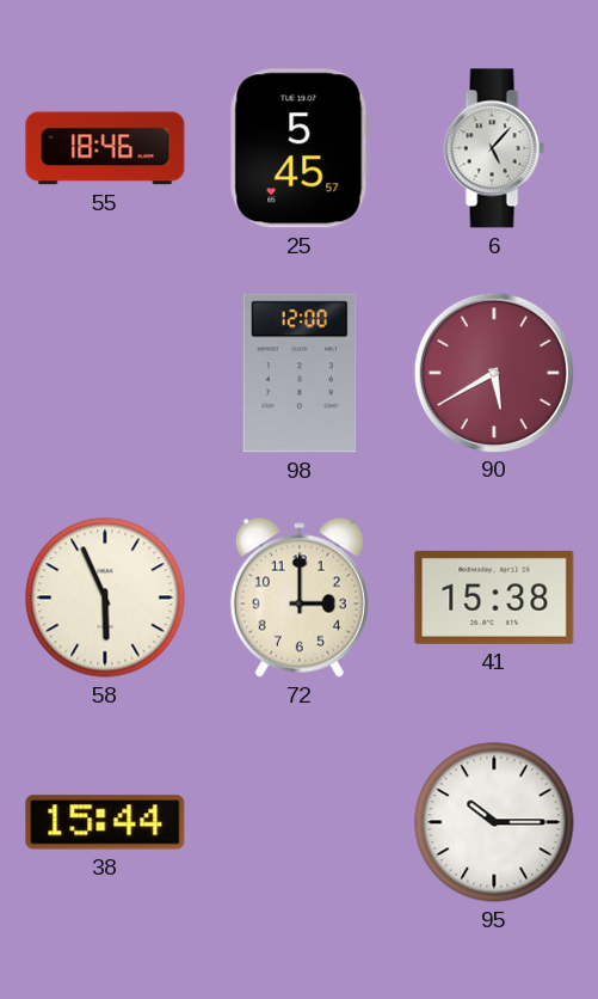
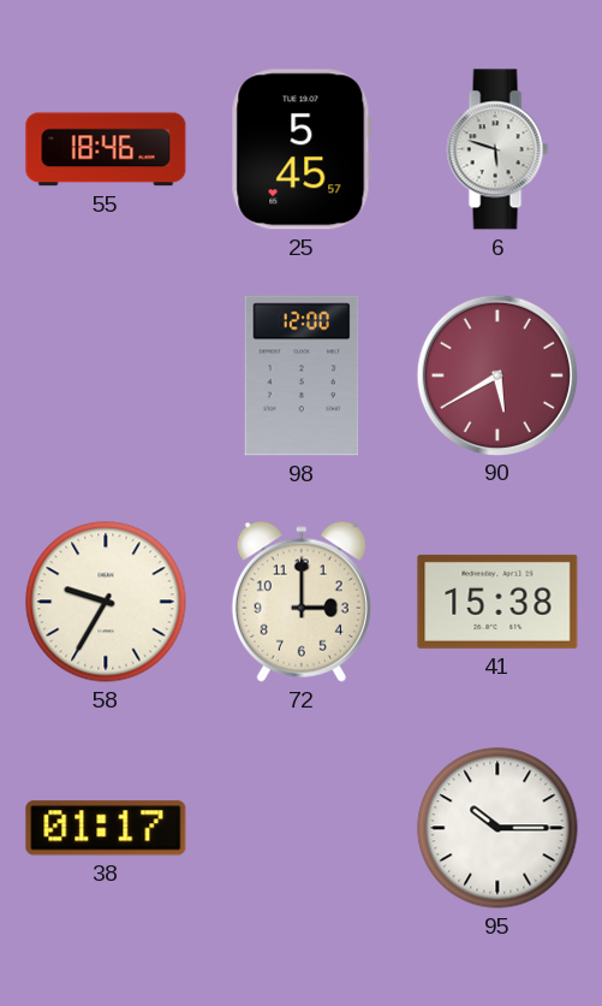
6: 5:07 -> 5:48 (497, 149)
58: 5:56 -> 9:35 (106, 602)
38: 15:44 -> 01:17 (106, 828)
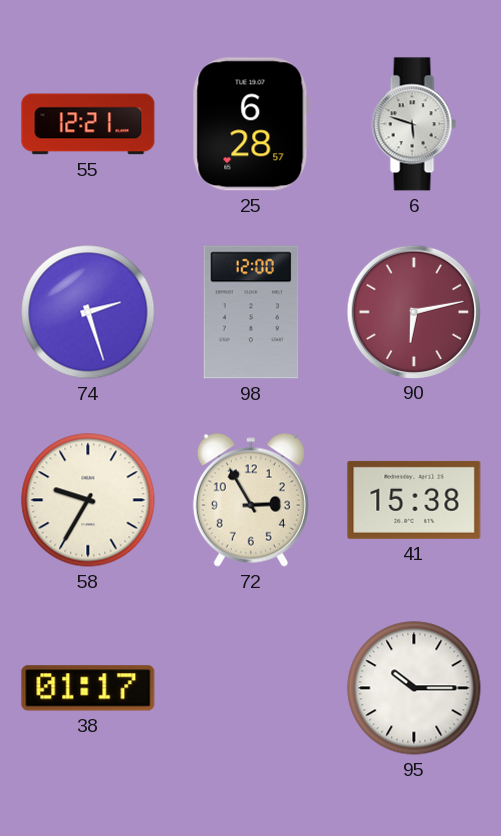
55: 18:46 -> 12:21 (88, 124)
25: 5:45 -> 6:28 (251, 124)
74: none -> 2:27 (88, 312)
90: 5:40 -> 6:13 (413, 311)
72: 3:00 -> 2:55 (251, 500)
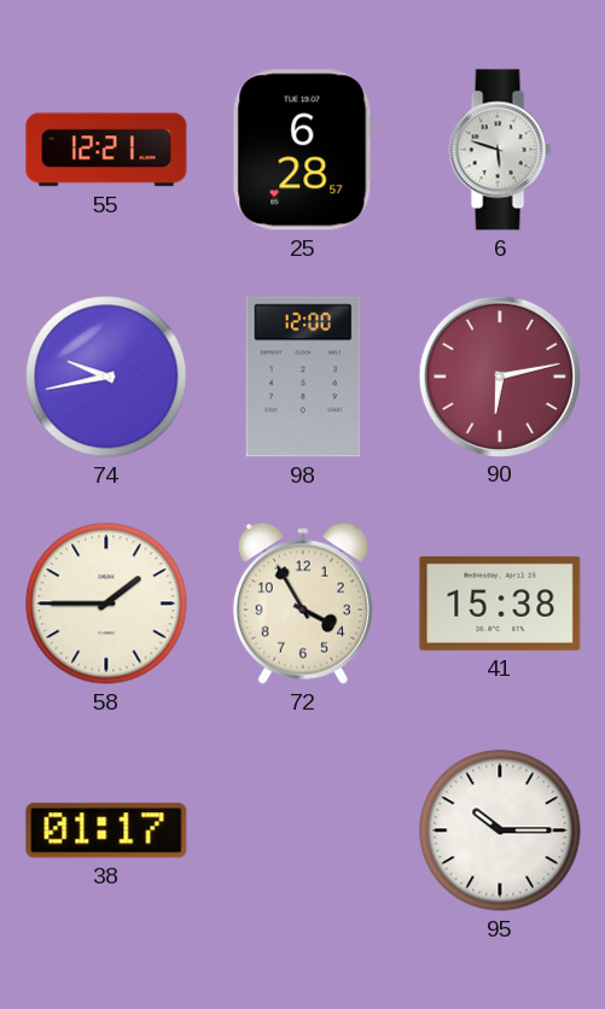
74: 2:27 -> 9:43 (106, 377)
58: 9:35 -> 1:45 (106, 603)
72: 2:55 -> 3:55 (303, 603)
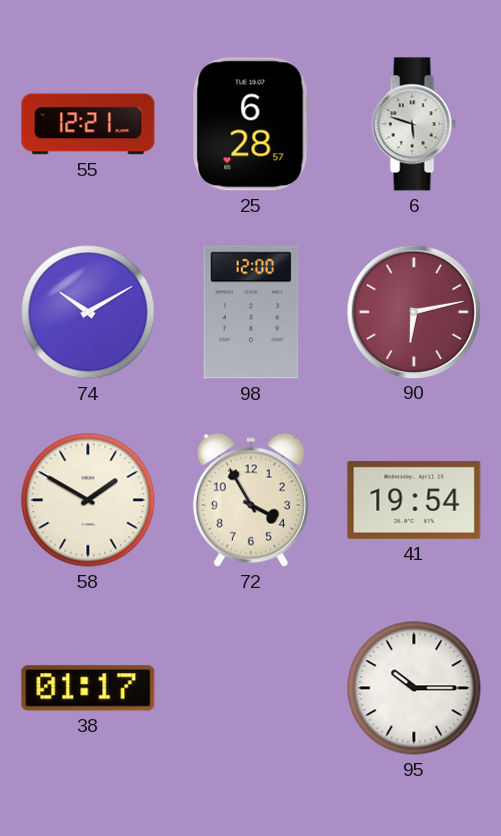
74: 9:43 -> 10:10 (88, 312)
58: 1:45 -> 1:50 (88, 500)
41: 15:38 -> 19:54 (414, 500)
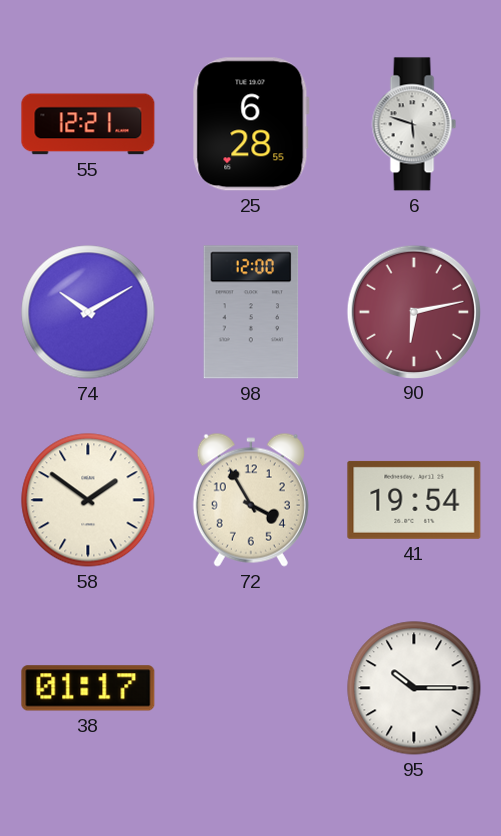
25: 6:28:57 -> 6:28:55 (251, 124)
58: 1:50 -> 1:51 (88, 500)
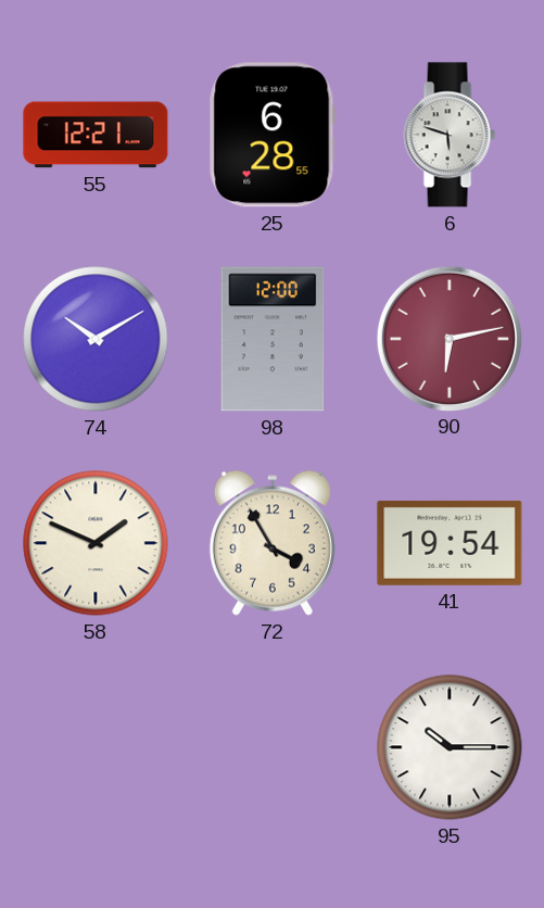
58: 1:51 -> 1:49 (96, 543)
38: 01:17 -> none (88, 688)
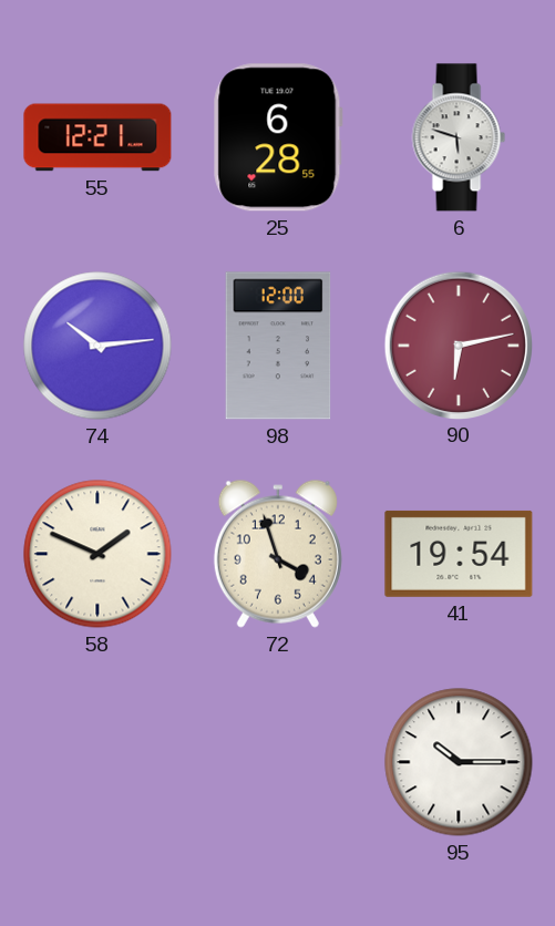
74: 10:10 -> 10:14 (97, 346)
72: 3:55 -> 3:57 (278, 554)
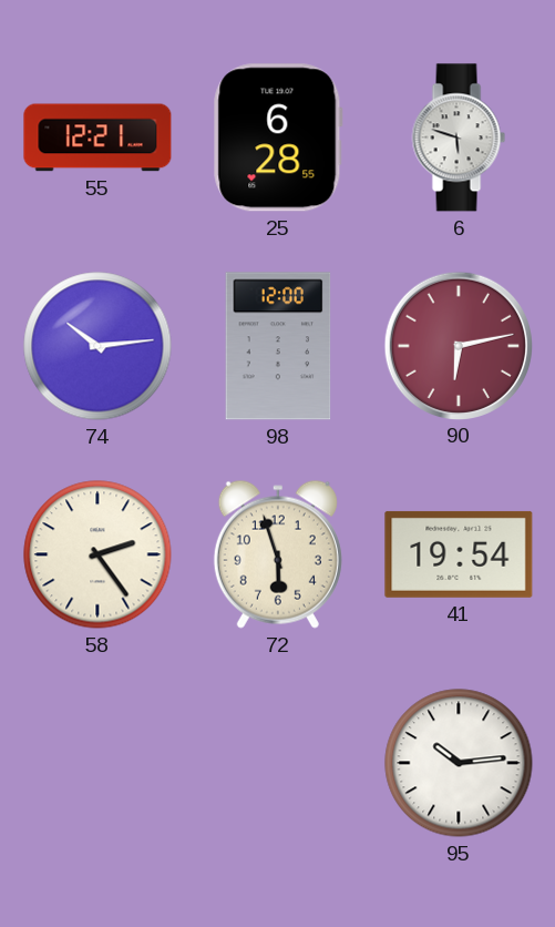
58: 1:49 -> 2:24 (97, 554)
72: 3:57 -> 5:57 (278, 554)
95: 10:15 -> 10:14 (459, 763)
